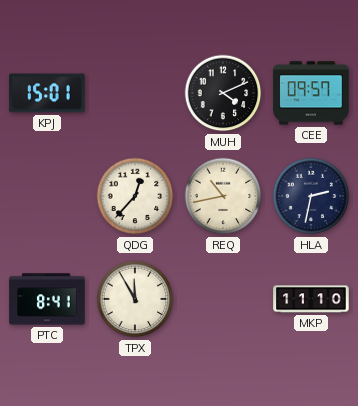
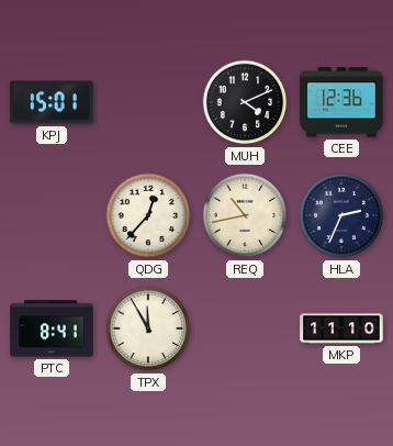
CEE: 09:57 -> 12:36 (341, 102)
HLA: 2:32 -> 2:34 (341, 215)
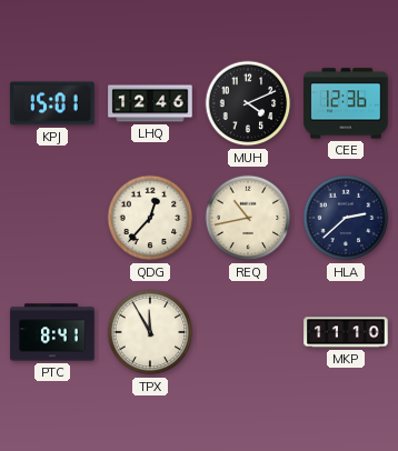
LHQ: none -> 12:46 (150, 103)
HLA: 2:34 -> 2:38 (346, 218)
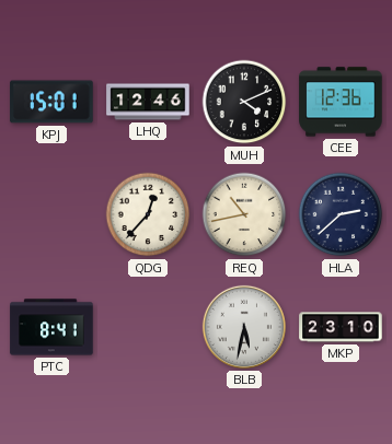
TPX: 11:55 -> none (150, 332)
BLB: none -> 5:32 (244, 327)
MKP: 11:10 -> 23:10 (341, 327)
